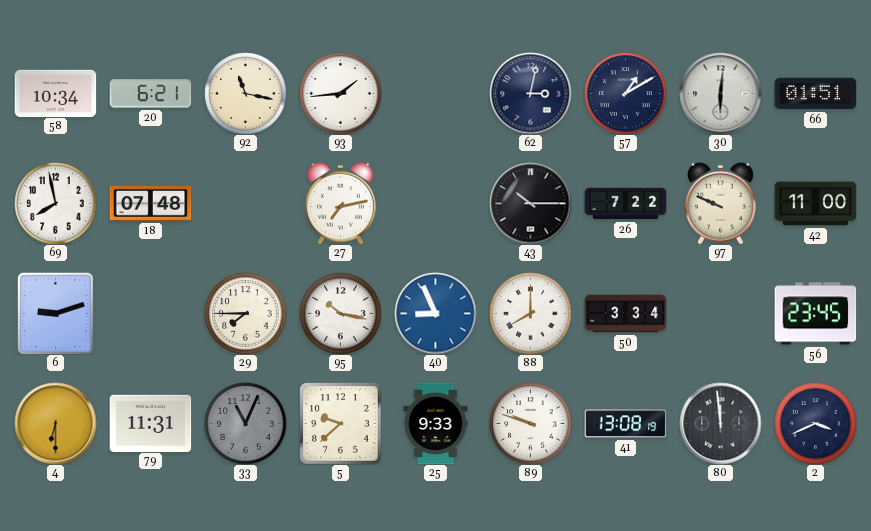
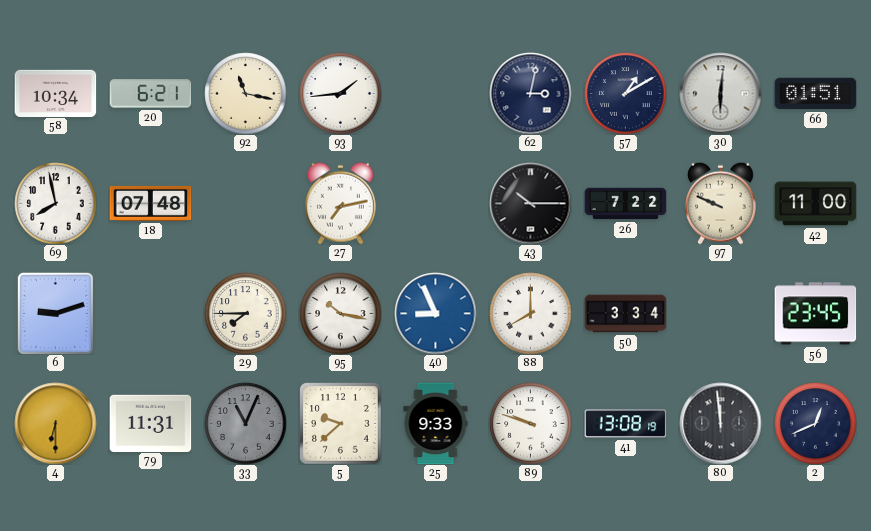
2: 3:41 -> 12:41 (815, 423)
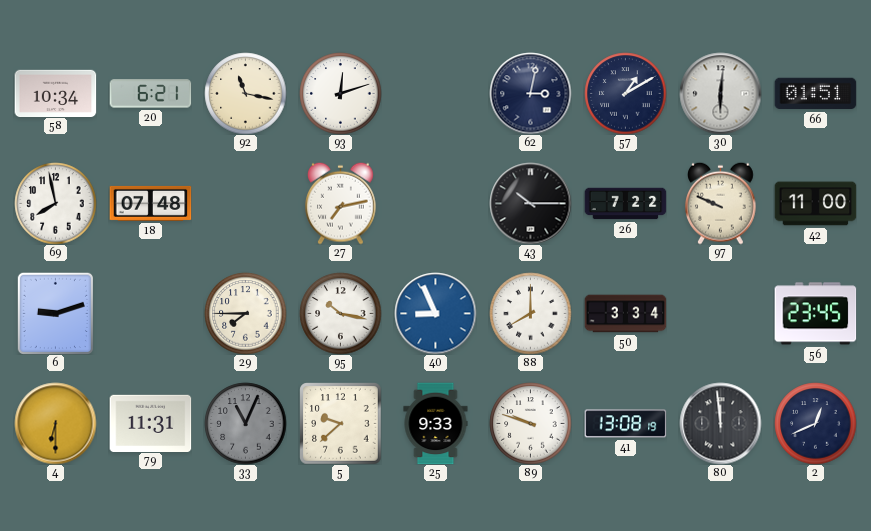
93: 1:44 -> 12:12 (340, 93)
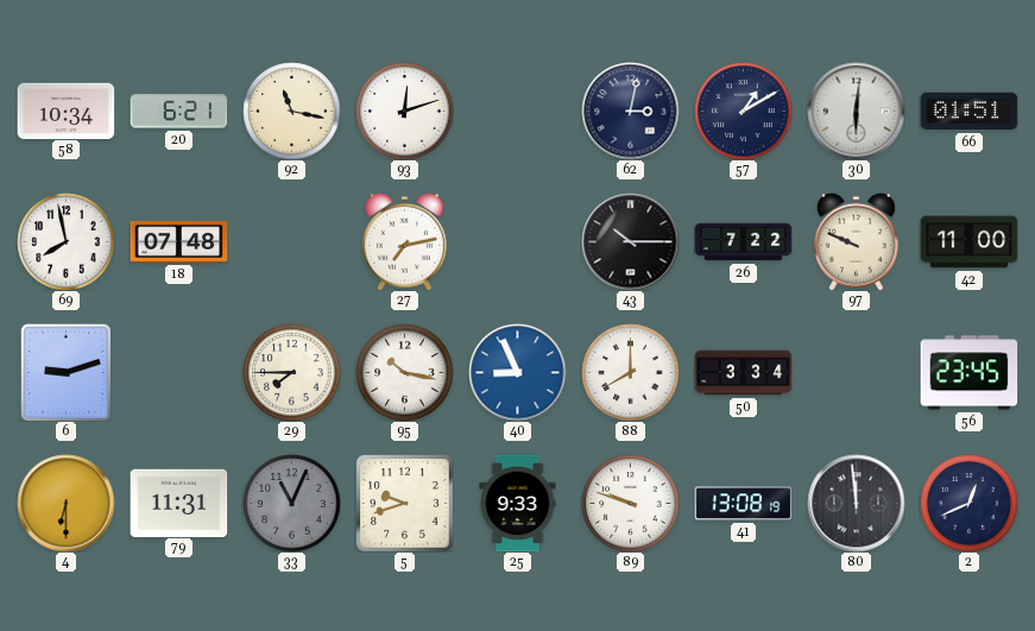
5: 9:38 -> 9:42 (404, 503)
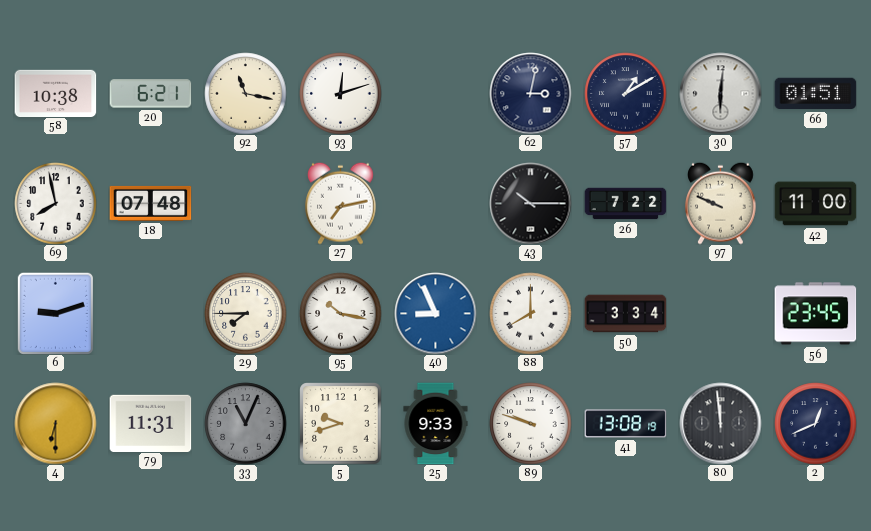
58: 10:34 -> 10:38 (55, 93)
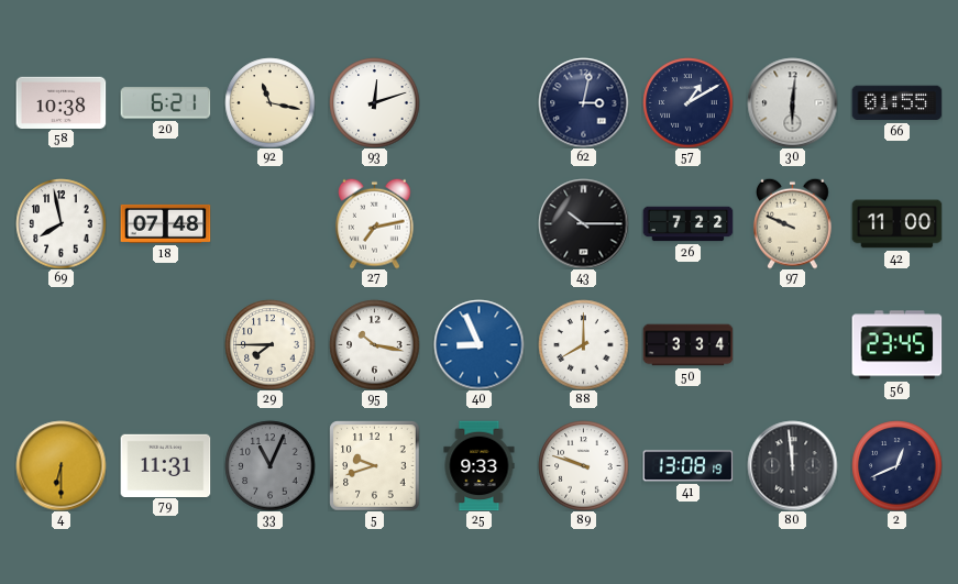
66: 01:51 -> 01:55 (896, 103)
6: 9:12 -> none (55, 313)
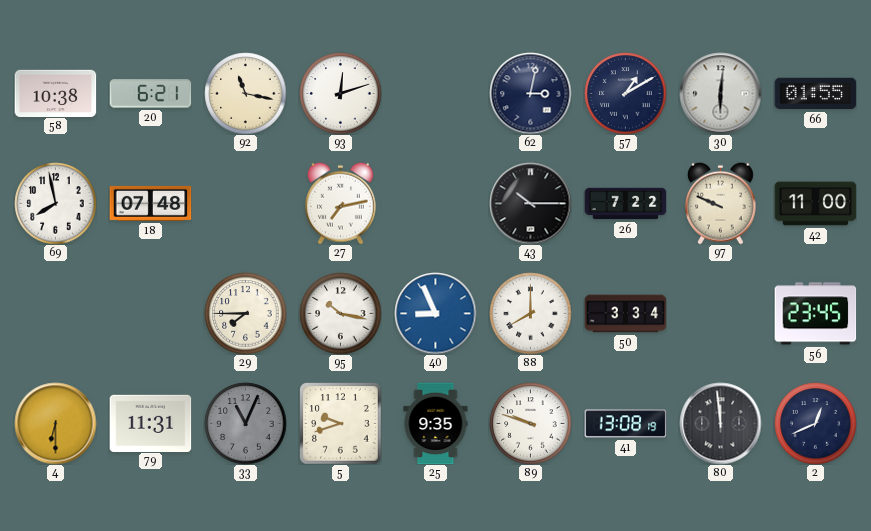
25: 9:33 -> 9:35 (436, 423)
